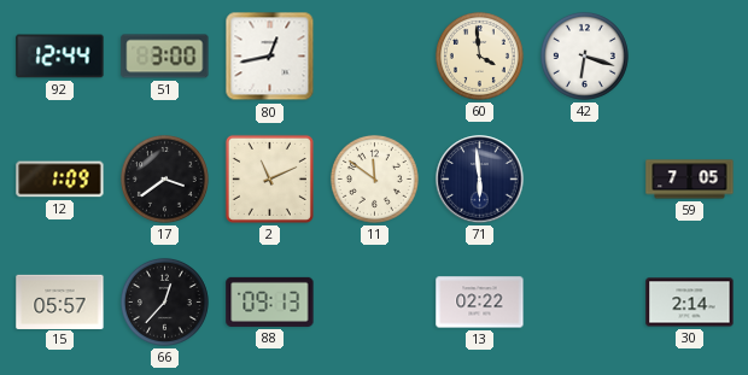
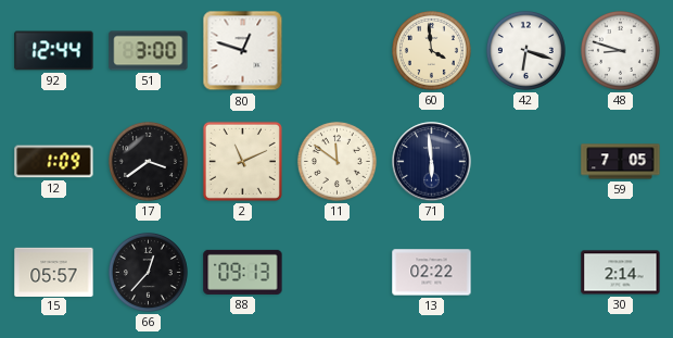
80: 12:43 -> 12:48 (243, 51)
48: none -> 8:48 (620, 50)
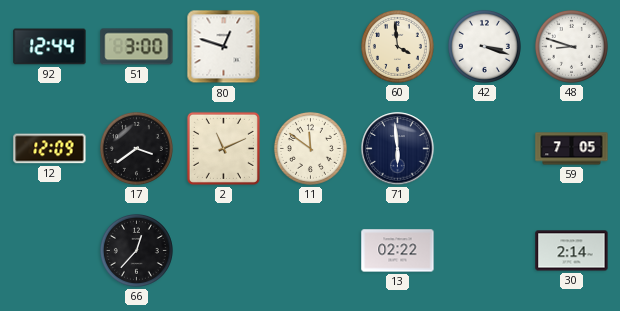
42: 6:18 -> 3:18 (484, 46)
12: 1:09 -> 12:09 (50, 149)
15: 05:57 -> none (54, 272)
88: 09:13 -> none (243, 272)
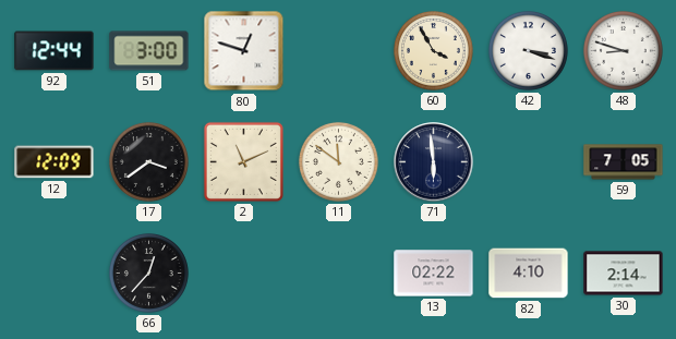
60: 3:59 -> 3:55 (433, 50)
82: none -> 4:10 (529, 274)
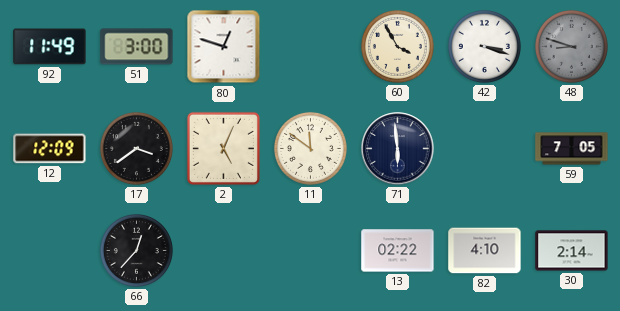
92: 12:44 -> 11:49 (50, 47)
48 dial: white -> grey (571, 46)
2: 11:11 -> 5:04 (223, 148)
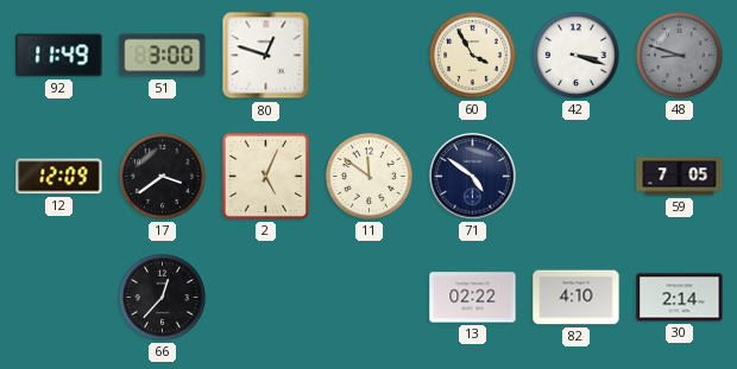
71: 5:59 -> 4:51 (473, 177)
